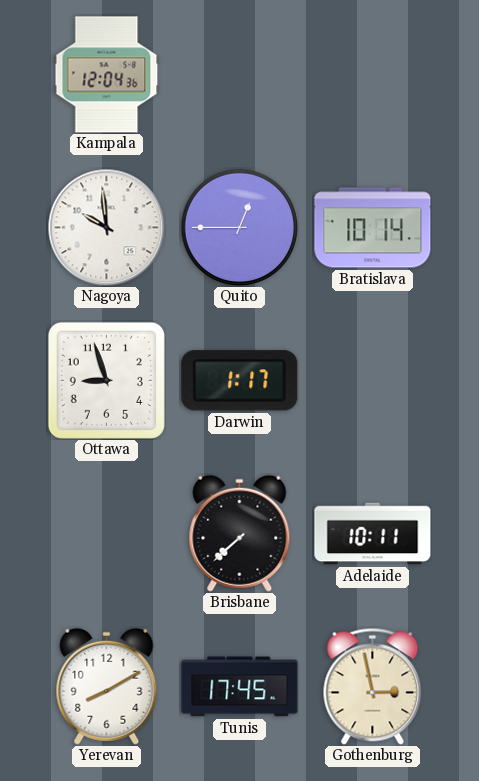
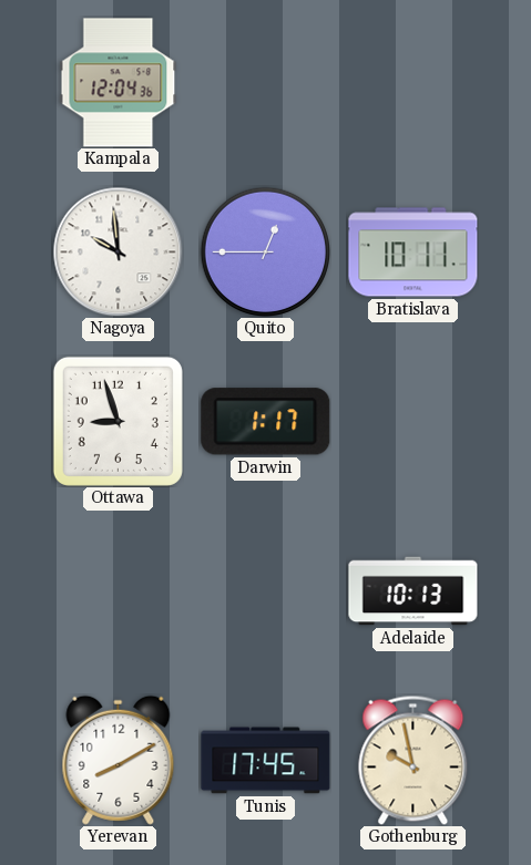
Bratislava: 10:14 -> 10:11 (413, 253)
Brisbane: 7:38 -> none (240, 533)
Adelaide: 10:11 -> 10:13 (413, 591)
Gothenburg: 2:58 -> 9:58 (413, 760)
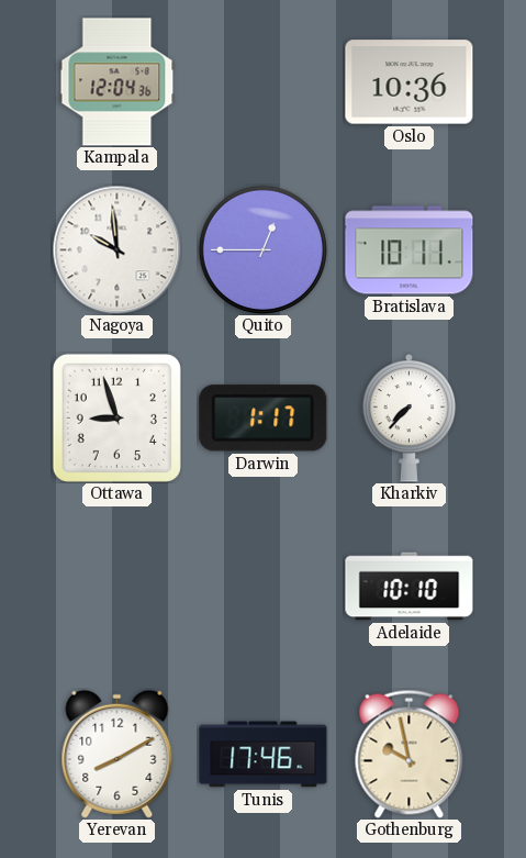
Oslo: none -> 10:36 (410, 82)
Kharkiv: none -> 7:37 (410, 417)
Adelaide: 10:13 -> 10:10 (410, 587)
Tunis: 17:45 -> 17:46 (264, 755)
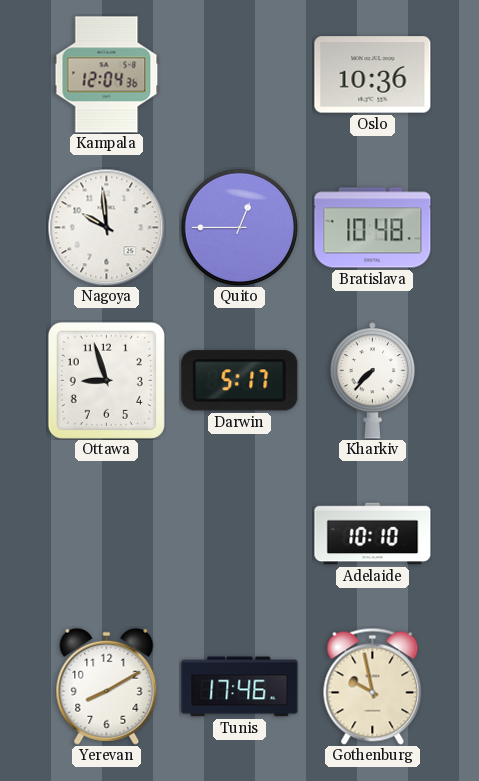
Bratislava: 10:11 -> 10:48 (373, 228)
Darwin: 1:17 -> 5:17 (240, 381)
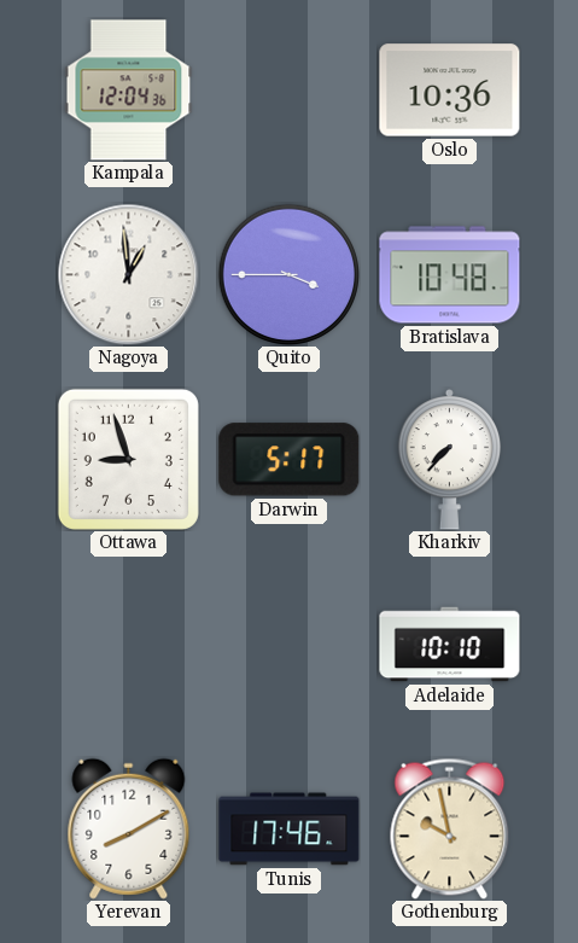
Nagoya: 9:59 -> 12:59 (128, 274)
Quito: 12:45 -> 3:45 (288, 274)
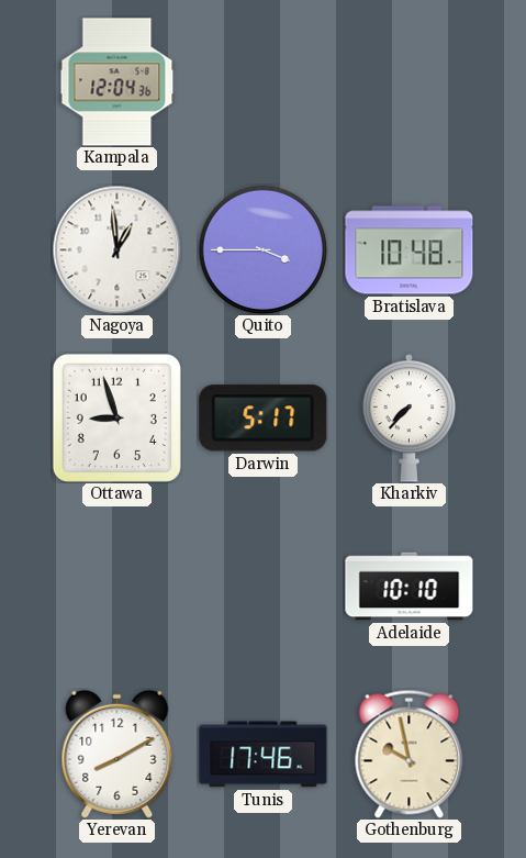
Oslo: 10:36 -> none (450, 91)
